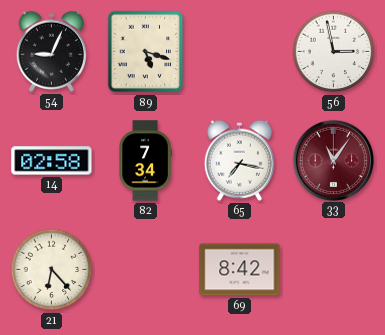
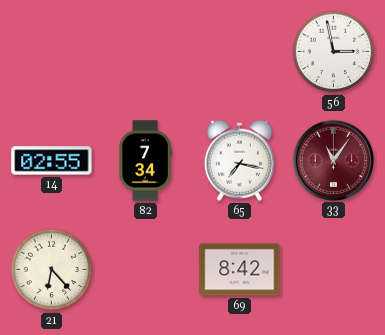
54: 9:04 -> none (51, 51)
89: 5:18 -> none (146, 52)
14: 02:58 -> 02:55 (52, 161)
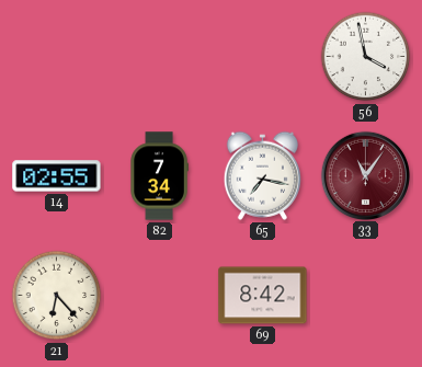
56: 2:58 -> 3:58 (366, 57)
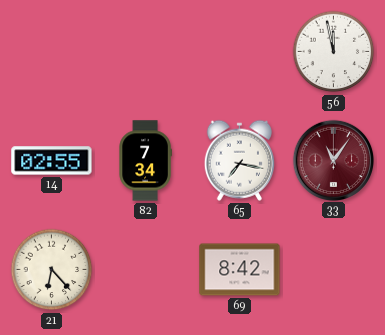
56: 3:58 -> 11:58 (334, 52)
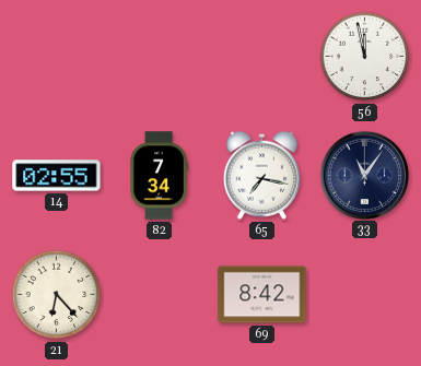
33 dial: burgundy -> navy (364, 175)
